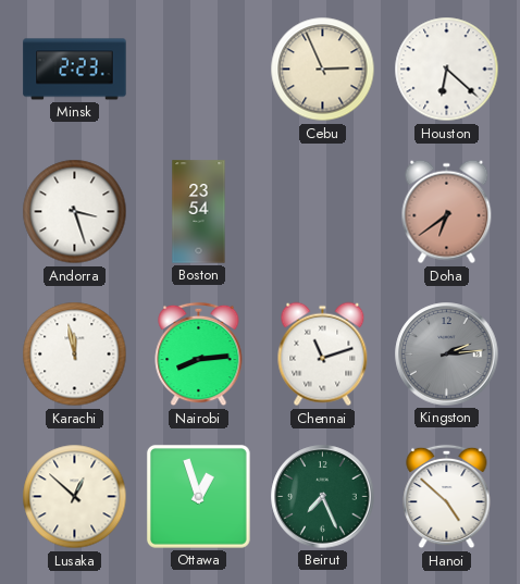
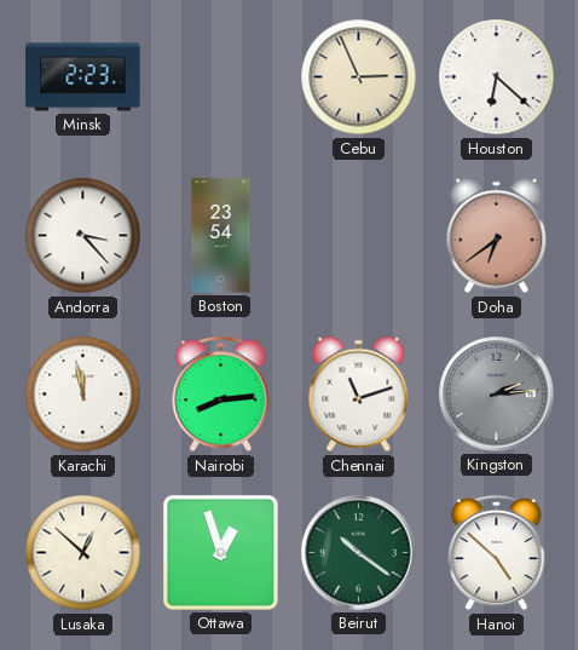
Andorra: 3:27 -> 3:23 (83, 236)
Beirut: 7:26 -> 10:21 (359, 553)
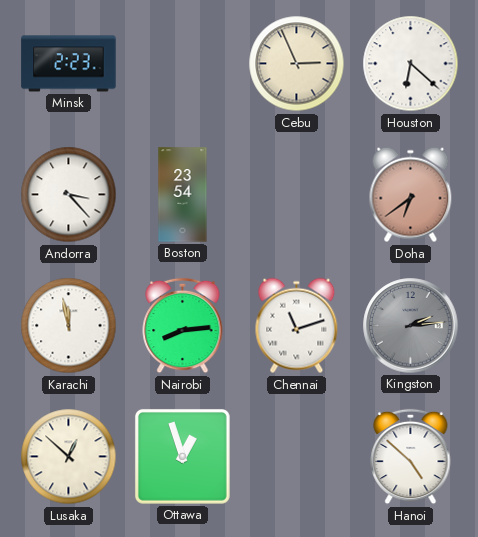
Beirut: 10:21 -> none (359, 553)
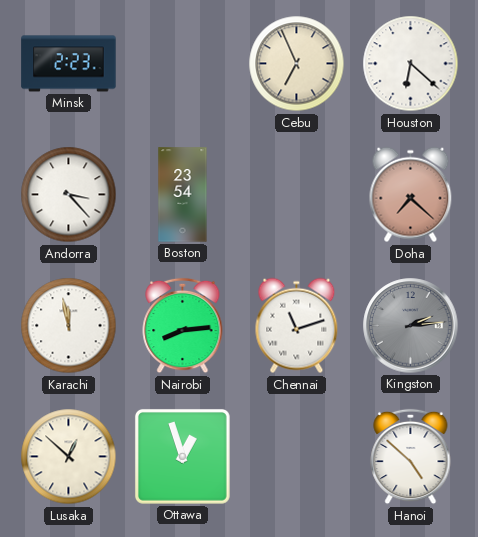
Cebu: 2:56 -> 6:56 (297, 64)
Doha: 6:39 -> 7:22 (411, 195)
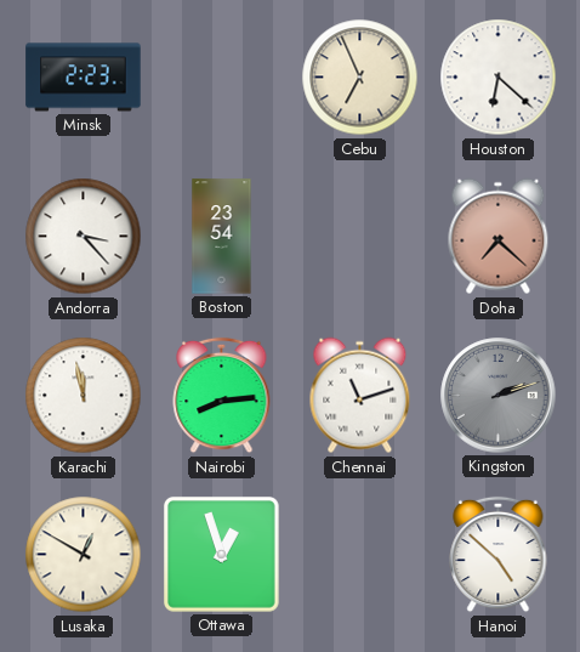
Kingston: 2:14 -> 2:12 (499, 396)
Lusaka: 12:52 -> 12:50 (84, 555)
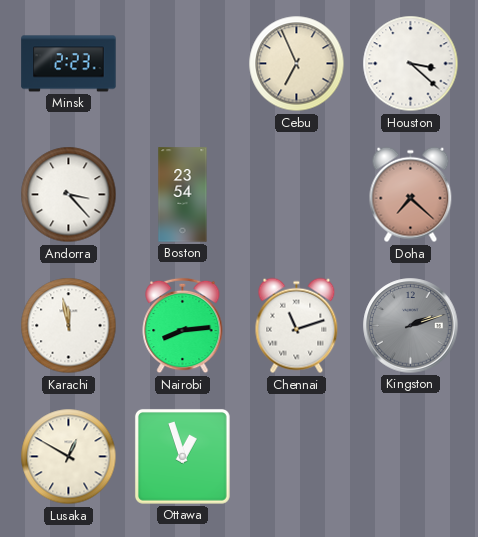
Houston: 6:22 -> 3:22 (411, 64)
Hanoi: 4:52 -> none (499, 555)
